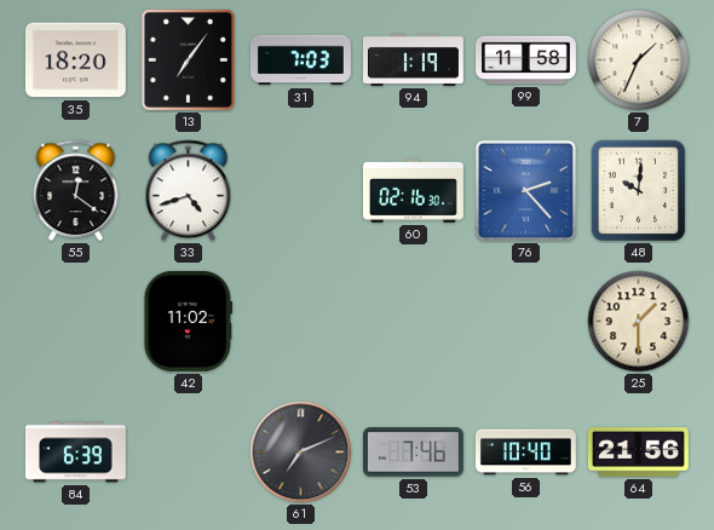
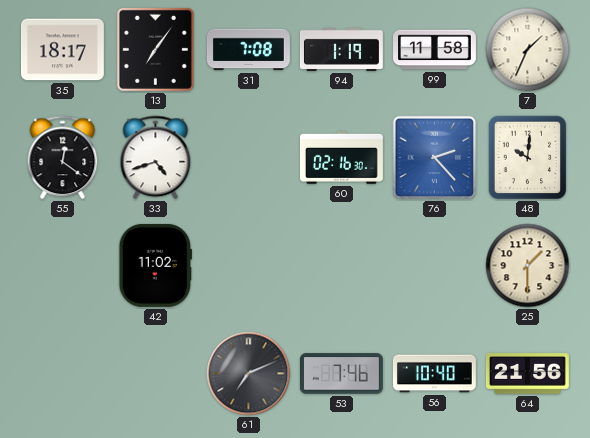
35: 18:20 -> 18:17 (62, 50)
31: 7:03 -> 7:08 (248, 50)
84: 6:39 -> none (75, 453)
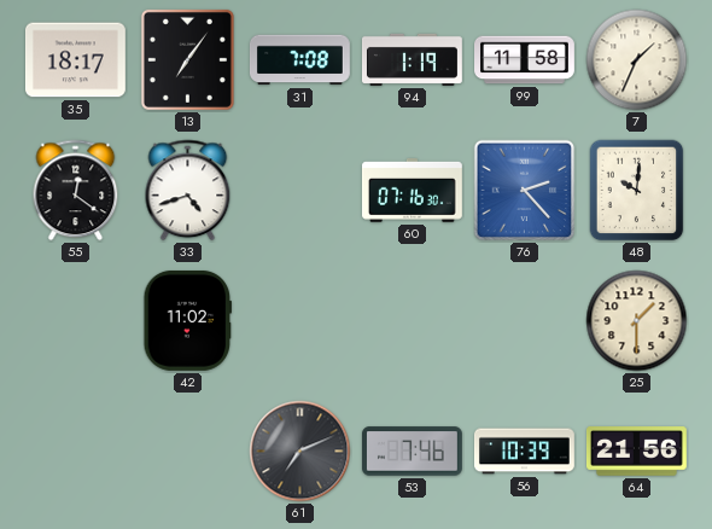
60: 02:16 -> 07:16 (412, 191)
56: 10:40 -> 10:39 (524, 452)
